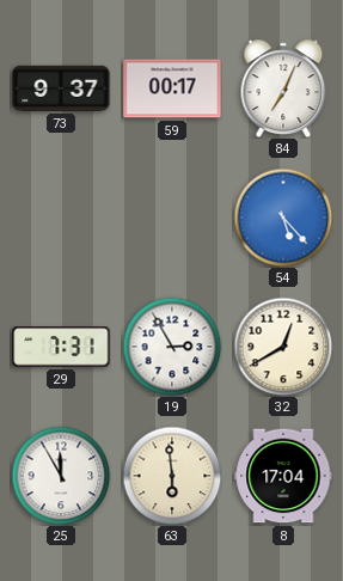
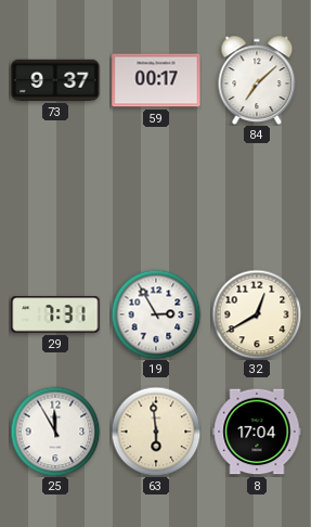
84: 7:04 -> 7:08 (257, 80)
54: 5:23 -> none (283, 218)
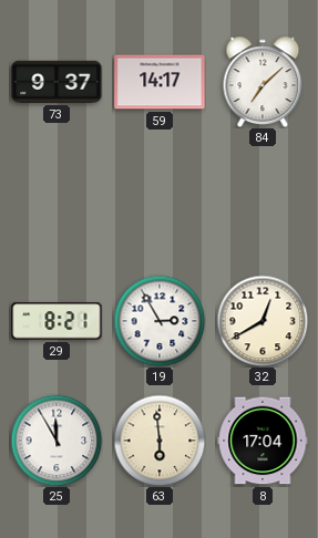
59: 00:17 -> 14:17 (160, 82)
29: 7:31 -> 8:21 (57, 321)
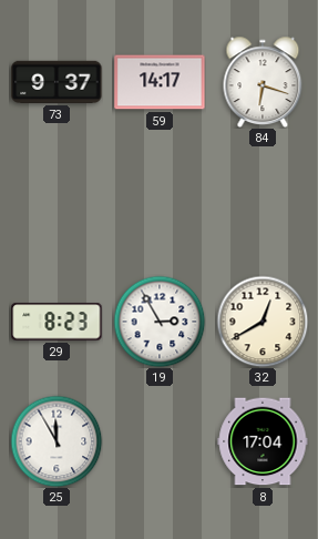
84: 7:08 -> 6:18 (263, 82)
29: 8:21 -> 8:23 (57, 322)
63: 5:59 -> none (160, 441)
